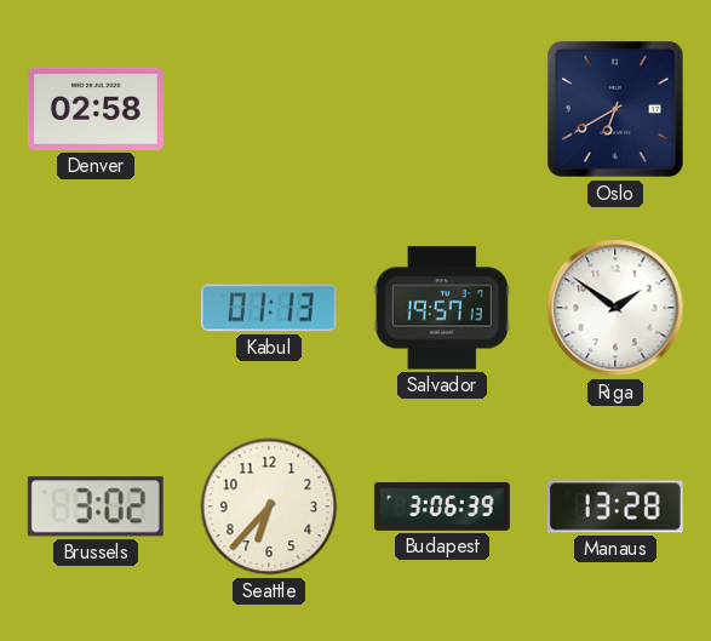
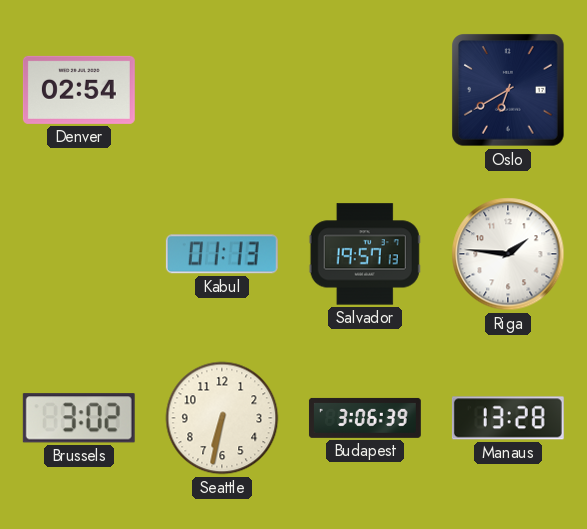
Denver: 02:58 -> 02:54 (79, 90)
Riga: 1:51 -> 1:46 (508, 254)
Seattle: 6:37 -> 6:32 (222, 418)
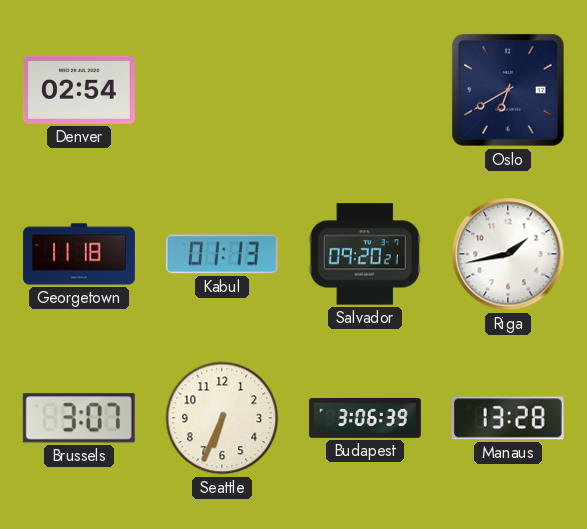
Georgetown: none -> 11:18 (79, 254)
Salvador: 19:57 -> 09:20 (365, 254)
Riga: 1:46 -> 1:43 (508, 254)
Brussels: 3:02 -> 3:07 (79, 418)
Seattle: 6:32 -> 6:34 (222, 418)
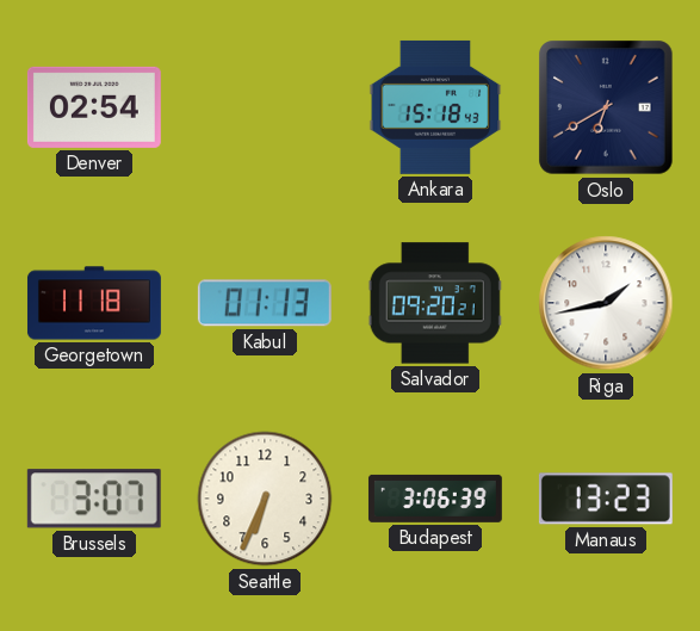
Ankara: none -> 15:18 (435, 107)
Manaus: 13:28 -> 13:23 (606, 499)
